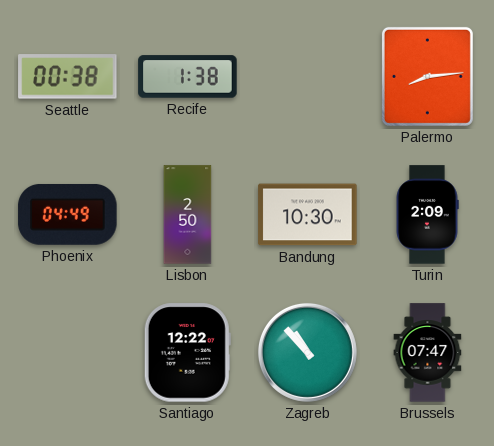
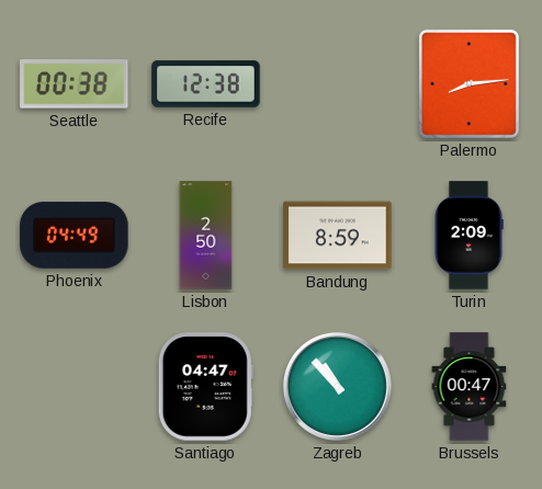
Recife: 1:38 -> 12:38 (206, 84)
Bandung: 10:30 -> 8:59 (338, 236)
Santiago: 12:22 -> 04:47 (205, 387)
Brussels: 07:47 -> 00:47 (470, 387)
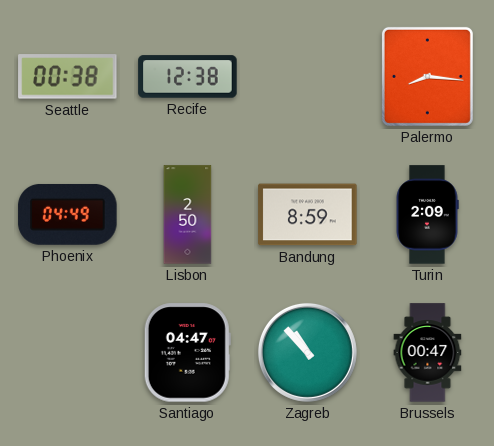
Palermo: 8:14 -> 8:16 (427, 76)
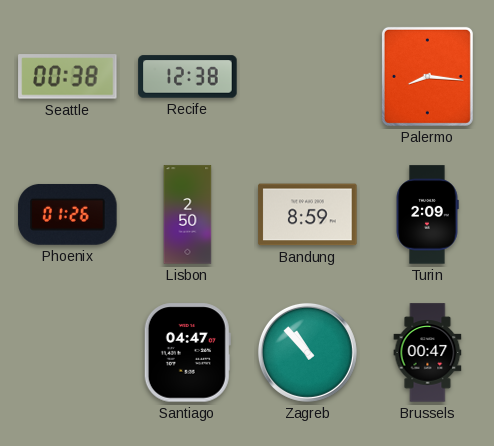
Phoenix: 04:49 -> 01:26 (68, 214)
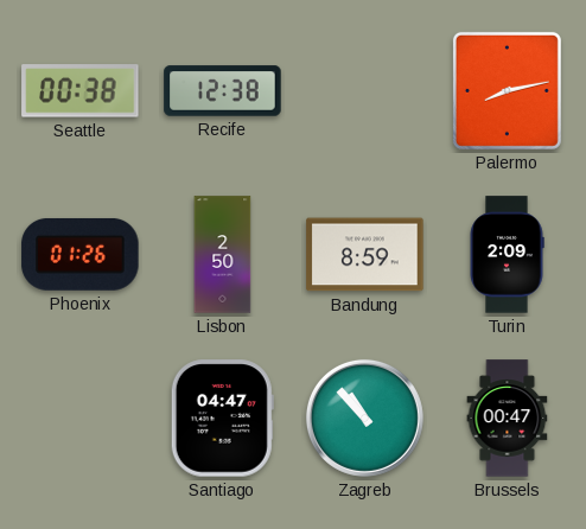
Palermo: 8:16 -> 8:13 (507, 90)
